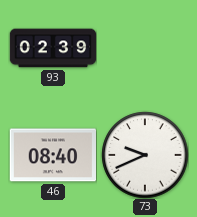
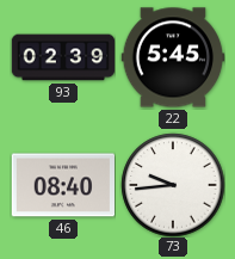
22: none -> 5:45 (173, 57)
73: 9:41 -> 9:44 (173, 185)
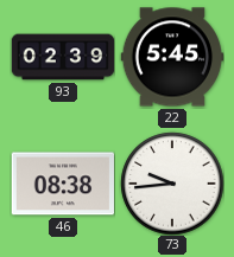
46: 08:40 -> 08:38 (62, 184)
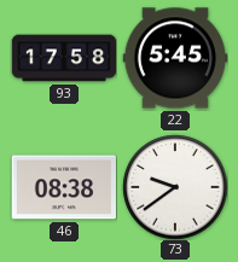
93: 02:39 -> 17:58 (64, 58)
73: 9:44 -> 9:39 (175, 187)
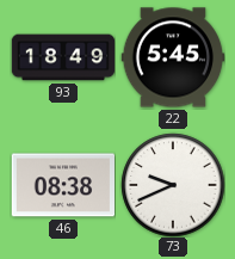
93: 17:58 -> 18:49 (63, 57)
73: 9:39 -> 9:41 (173, 185)
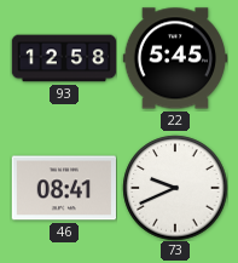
93: 18:49 -> 12:58 (64, 58)
46: 08:38 -> 08:41 (63, 188)
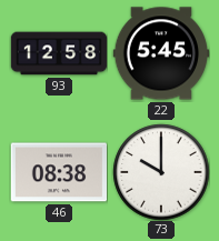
46: 08:41 -> 08:38 (58, 172)
73: 9:41 -> 10:00 (161, 172)
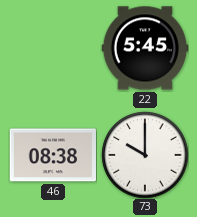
93: 12:58 -> none (59, 53)
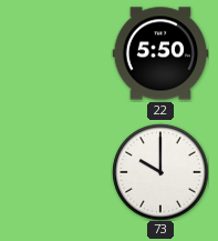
22: 5:45 -> 5:50 (160, 53)
46: 08:38 -> none (52, 155)
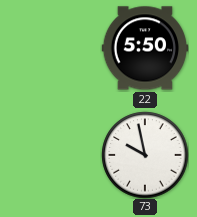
73: 10:00 -> 9:58 (145, 155)
